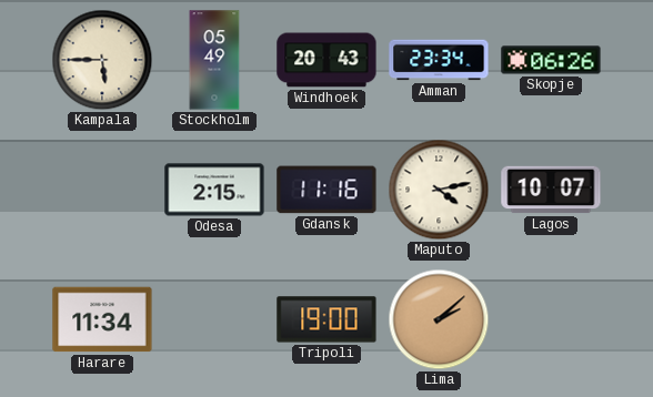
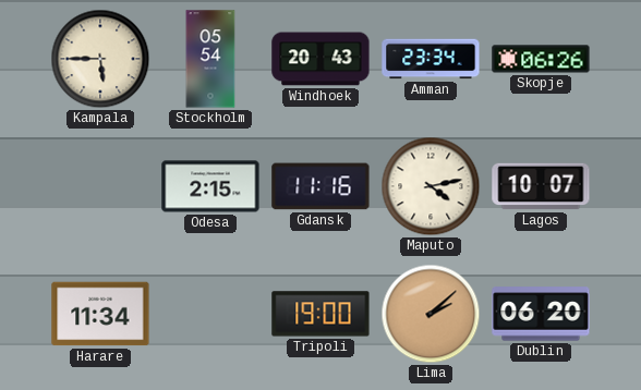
Stockholm: 05:49 -> 05:54 (210, 59)
Dublin: none -> 06:20 (541, 314)
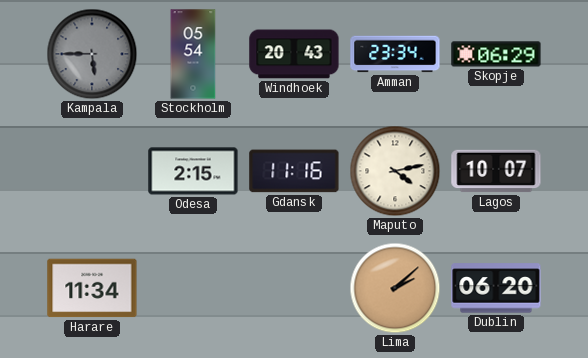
Kampala dial: cream -> grey (92, 54)
Skopje: 06:26 -> 06:29 (496, 54)
Tripoli: 19:00 -> none (320, 314)
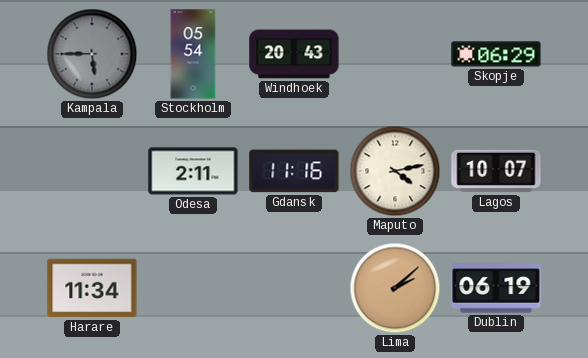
Amman: 23:34 -> none (395, 54)
Odesa: 2:15 -> 2:11 (193, 171)
Dublin: 06:20 -> 06:19 (496, 288)
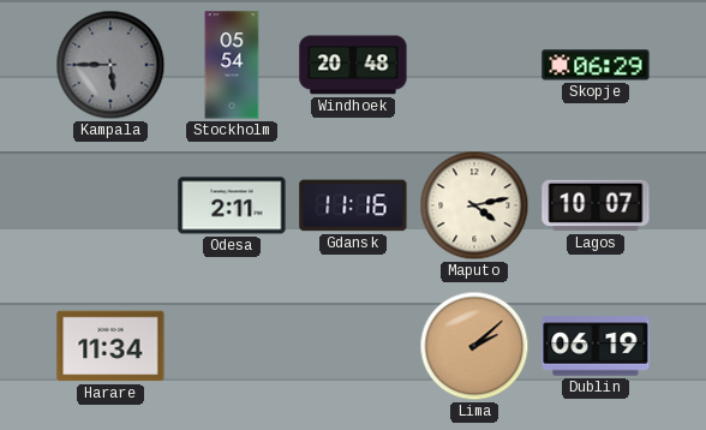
Windhoek: 20:43 -> 20:48 (353, 65)
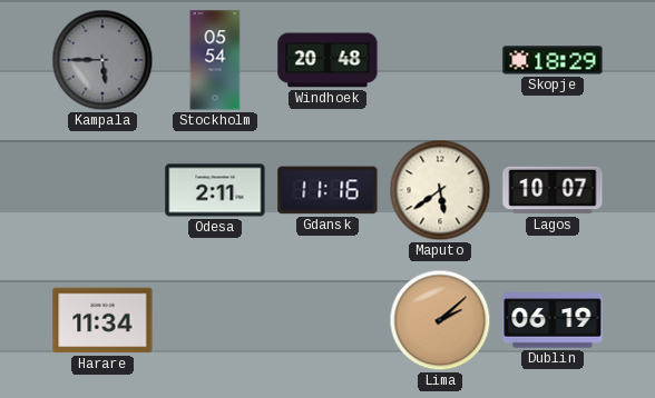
Skopje: 06:29 -> 18:29 (553, 60)
Maputo: 4:13 -> 5:39 (440, 190)
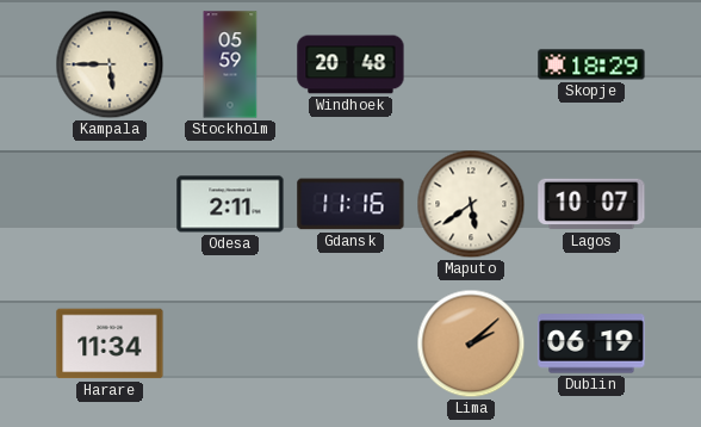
Kampala dial: grey -> cream (110, 64)
Stockholm: 05:54 -> 05:59 (230, 64)
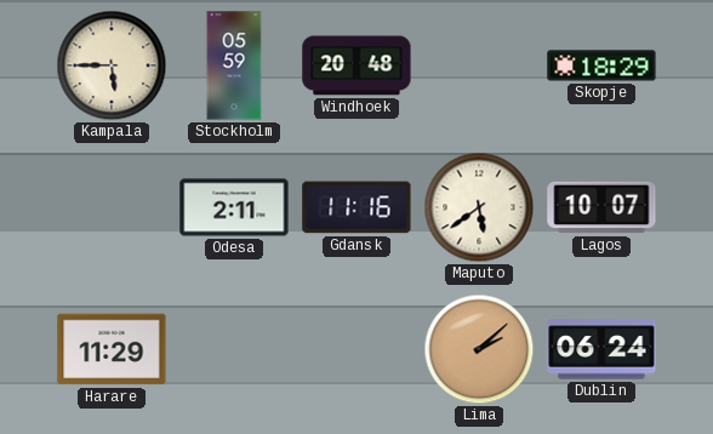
Harare: 11:34 -> 11:29 (112, 349)
Dublin: 06:19 -> 06:24 (601, 349)
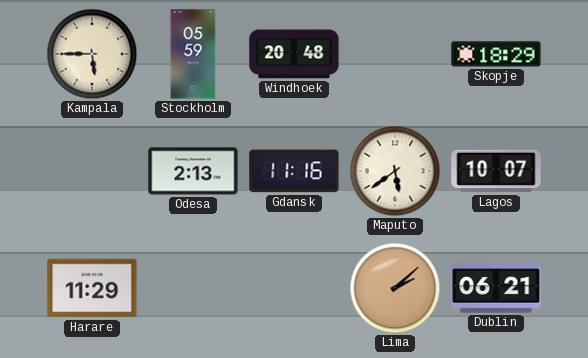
Odesa: 2:11 -> 2:13 (193, 171)
Dublin: 06:24 -> 06:21 (496, 288)
